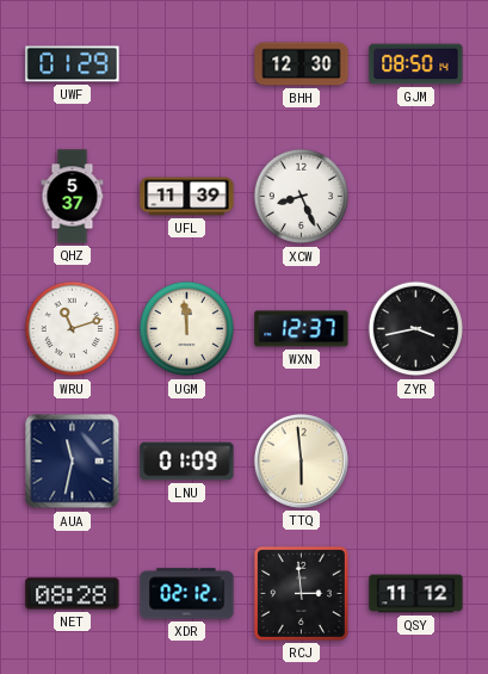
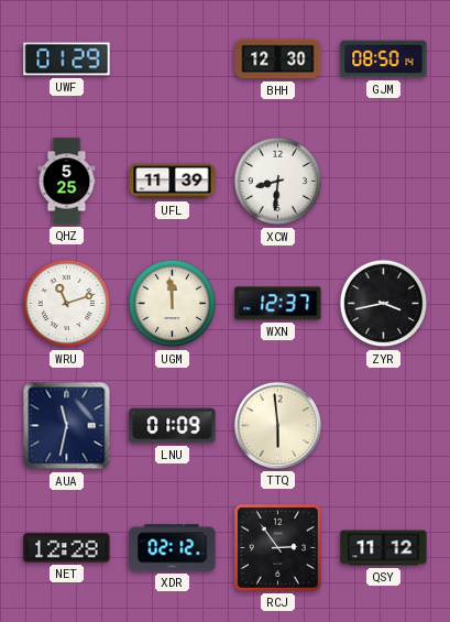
QHZ: 5:37 -> 5:25 (67, 182)
XCW: 8:26 -> 8:31 (278, 182)
NET: 08:28 -> 12:28 (67, 548)
RCJ: 2:59 -> 2:54 (277, 547)
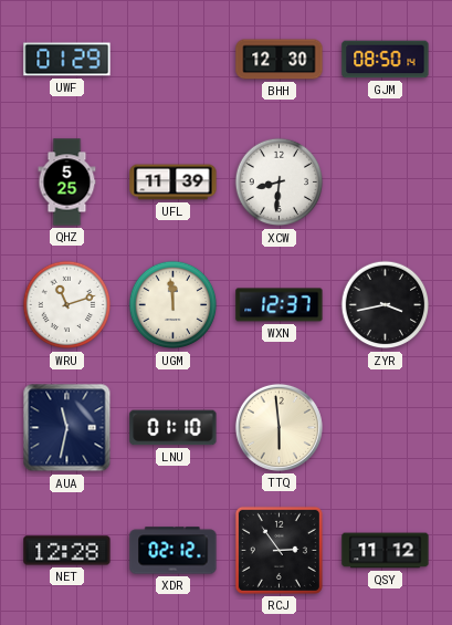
LNU: 01:09 -> 01:10 (174, 428)
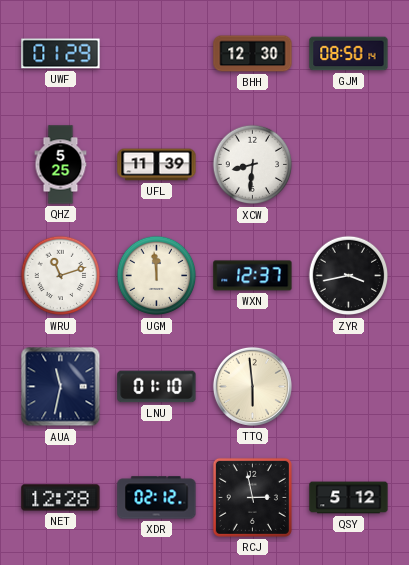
RCJ: 2:54 -> 2:58 (252, 497)
QSY: 11:12 -> 5:12 (349, 498)
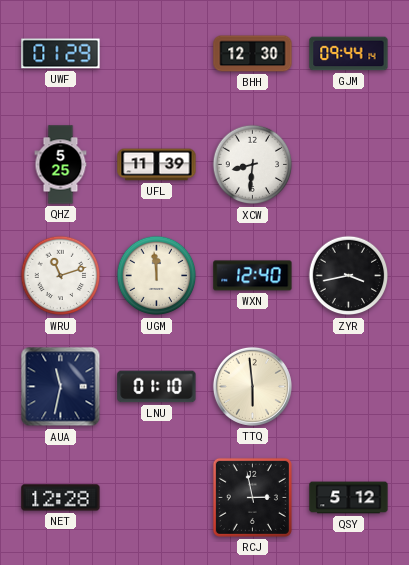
GJM: 08:50 -> 09:44 (349, 54)
WXN: 12:37 -> 12:40 (253, 276)
XDR: 02:12 -> none (157, 498)
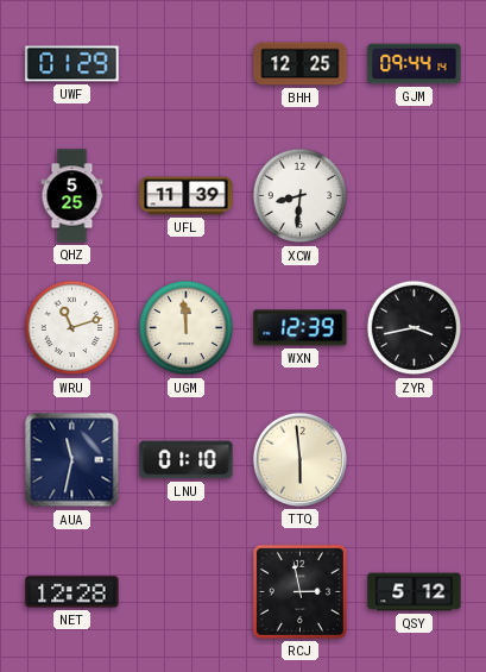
BHH: 12:30 -> 12:25 (301, 64)
WXN: 12:40 -> 12:39 (301, 328)
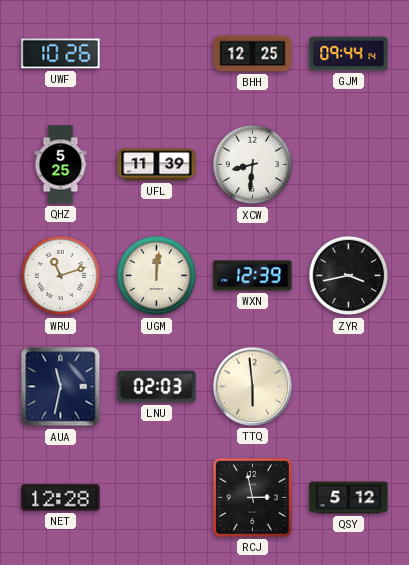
UWF: 01:29 -> 10:26 (61, 54)
UGM: 11:59 -> 12:01 (157, 276)
LNU: 01:10 -> 02:03 (157, 387)
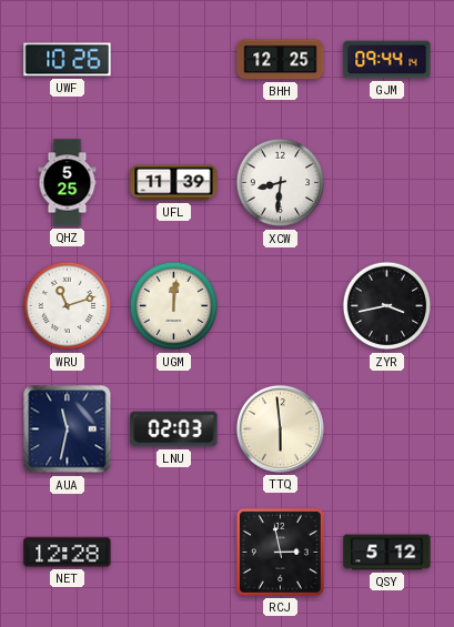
WXN: 12:39 -> none (253, 276)
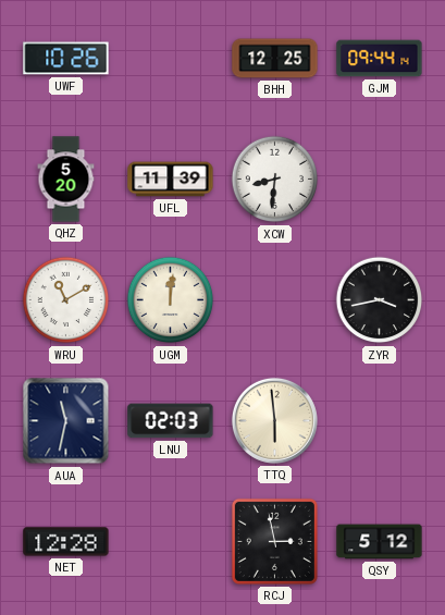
QHZ: 5:25 -> 5:20 (66, 180)
WRU: 11:12 -> 11:10 (66, 300)
